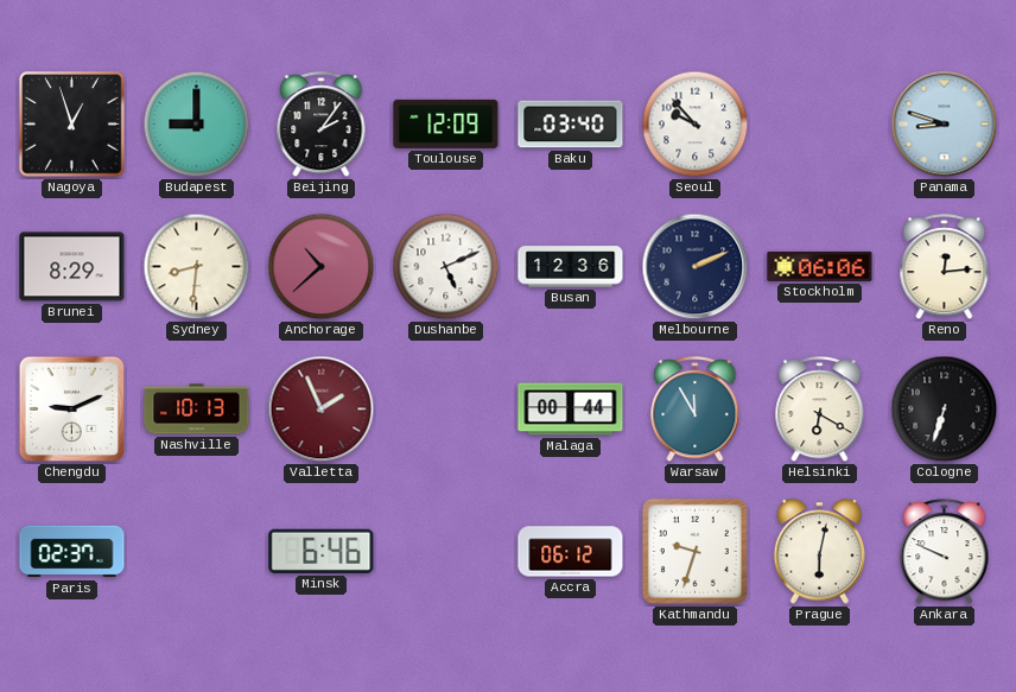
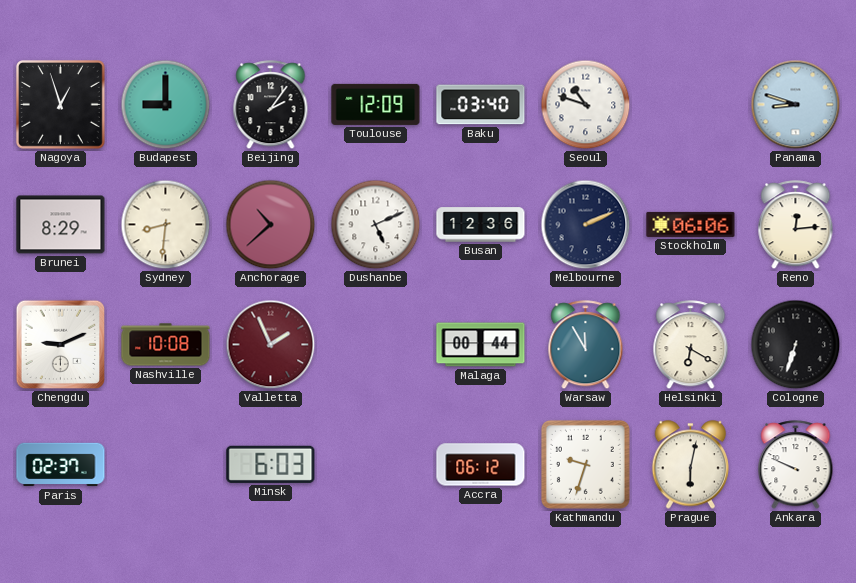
Seoul: 9:53 -> 10:48 (586, 105)
Nashville: 10:13 -> 10:08 (166, 345)
Minsk: 6:46 -> 6:03 (271, 464)
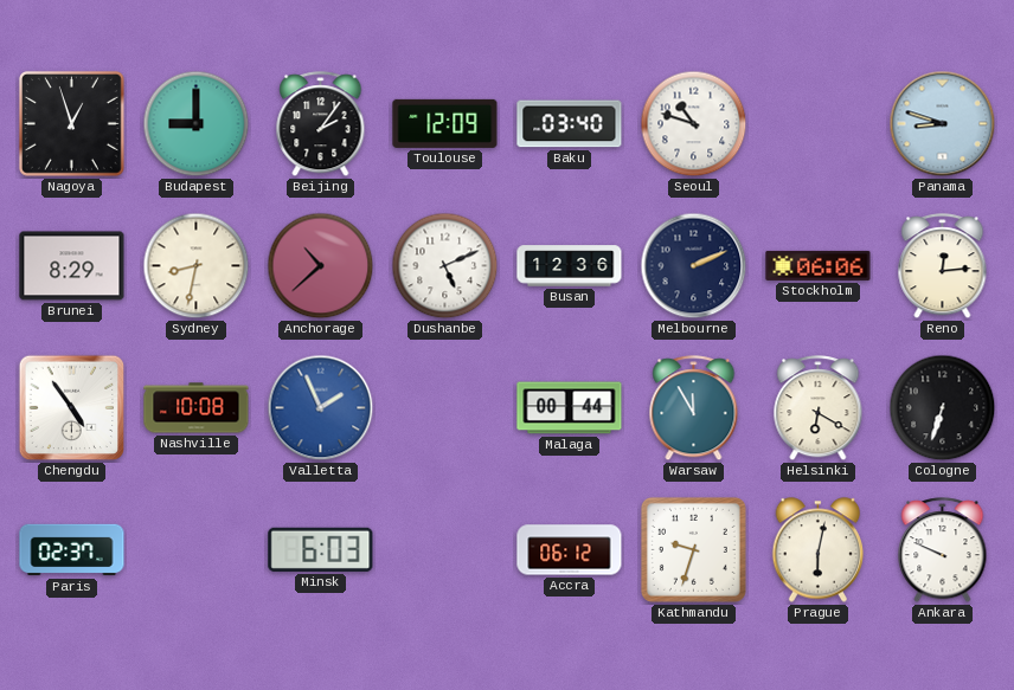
Sydney: 8:31 -> 8:32 (197, 266)
Chengdu: 9:11 -> 4:54 (72, 408)
Valletta dial: burgundy -> blue (321, 408)
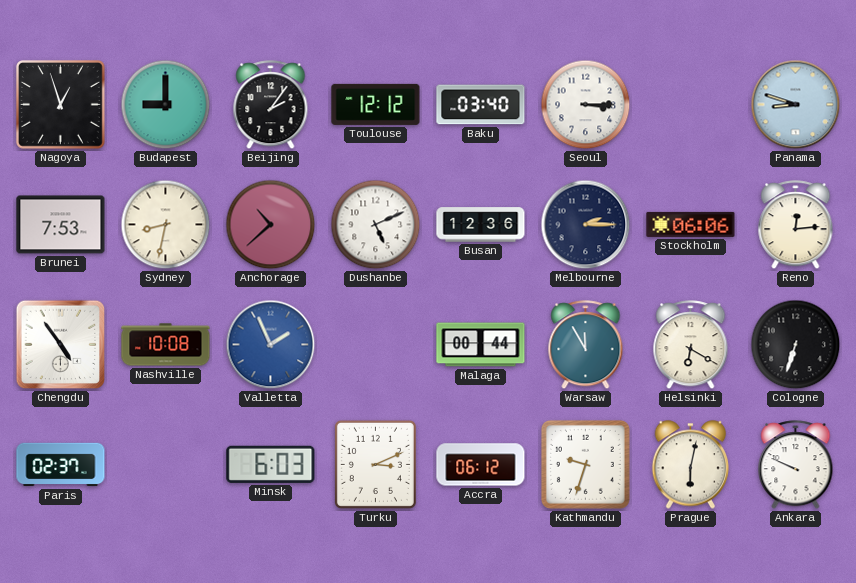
Toulouse: 12:09 -> 12:12 (376, 104)
Seoul: 10:48 -> 3:15 (586, 105)
Brunei: 8:29 -> 7:53 (61, 225)
Melbourne: 2:11 -> 2:15 (586, 225)
Turku: none -> 3:11 (375, 464)
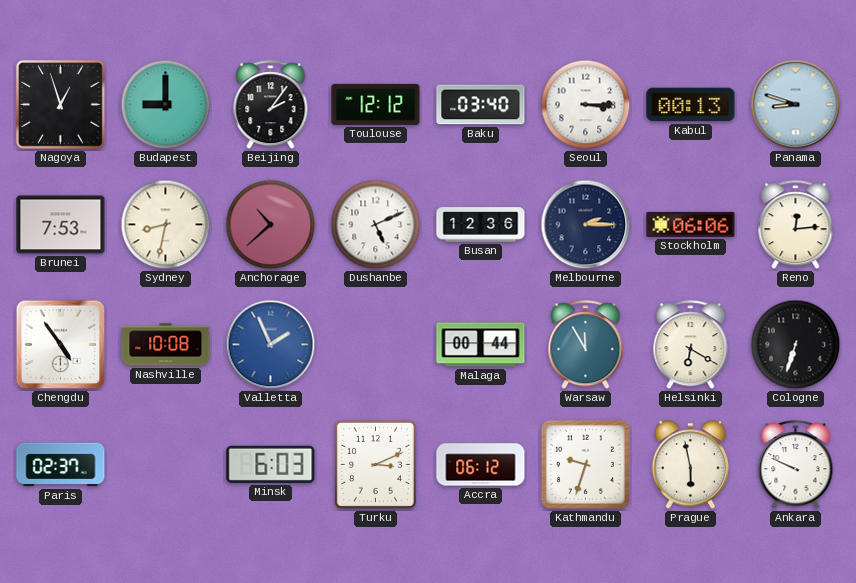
Kabul: none -> 00:13 (691, 105)
Prague: 6:02 -> 5:58 (691, 465)
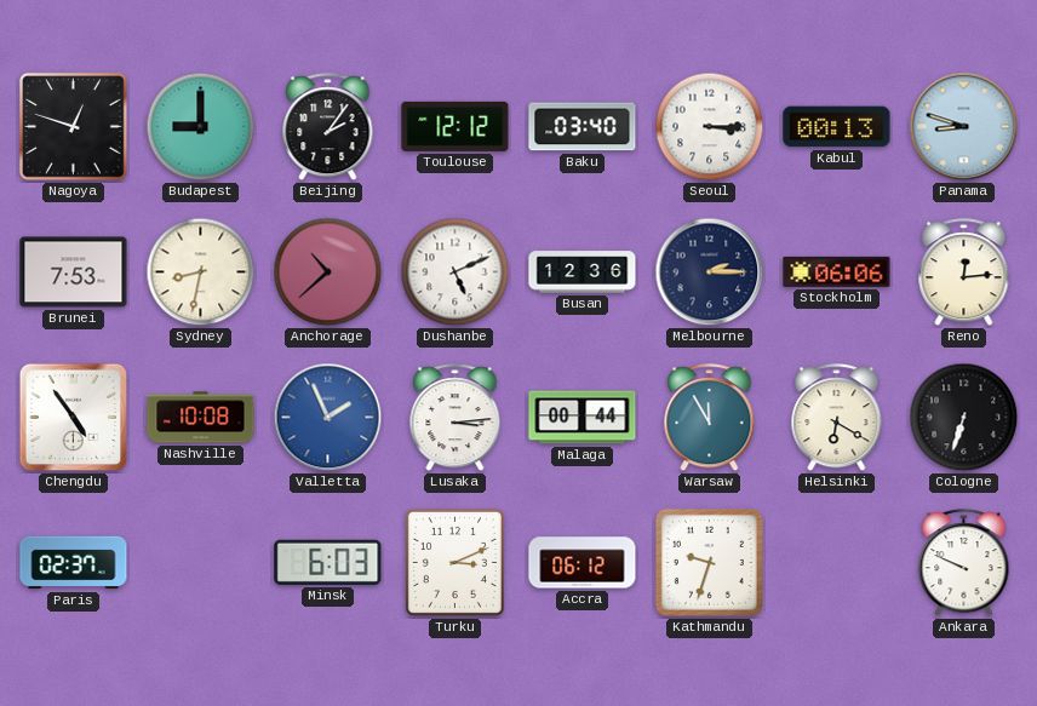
Nagoya: 12:57 -> 12:48 (73, 126)
Lusaka: none -> 3:14 (456, 418)
Prague: 5:58 -> none (691, 465)
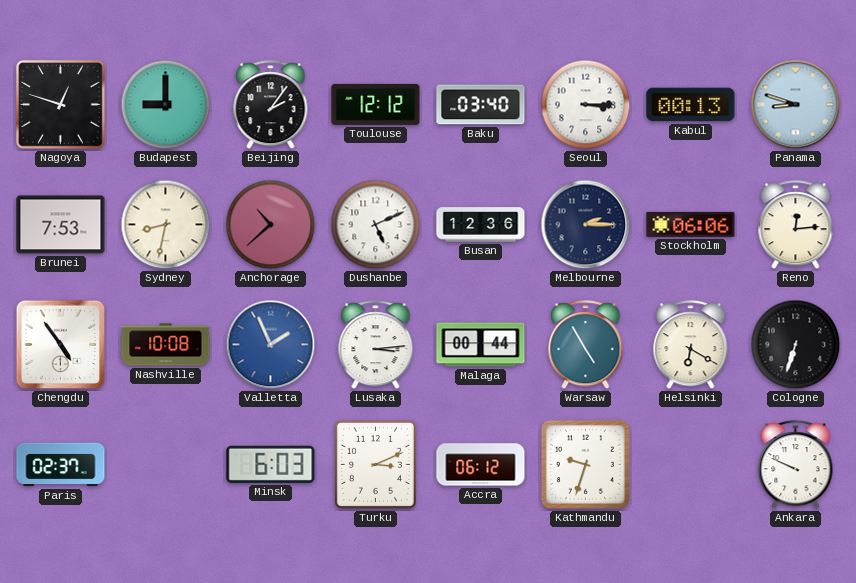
Warsaw: 11:55 -> 4:55 (586, 345)
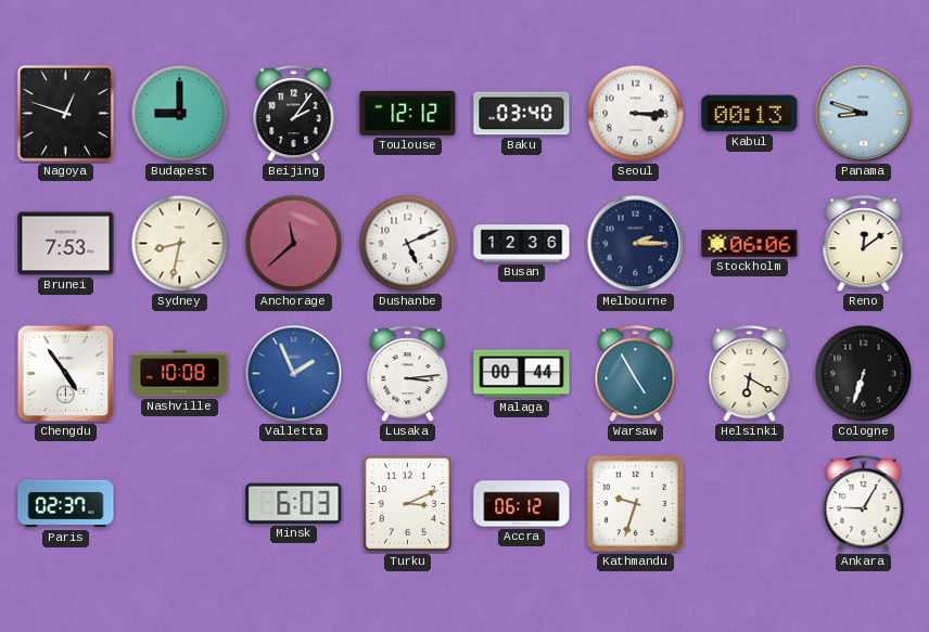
Anchorage: 10:38 -> 11:38 (294, 244)
Reno: 12:14 -> 12:09 (864, 244)
Ankara: 9:49 -> 9:05 (864, 504)
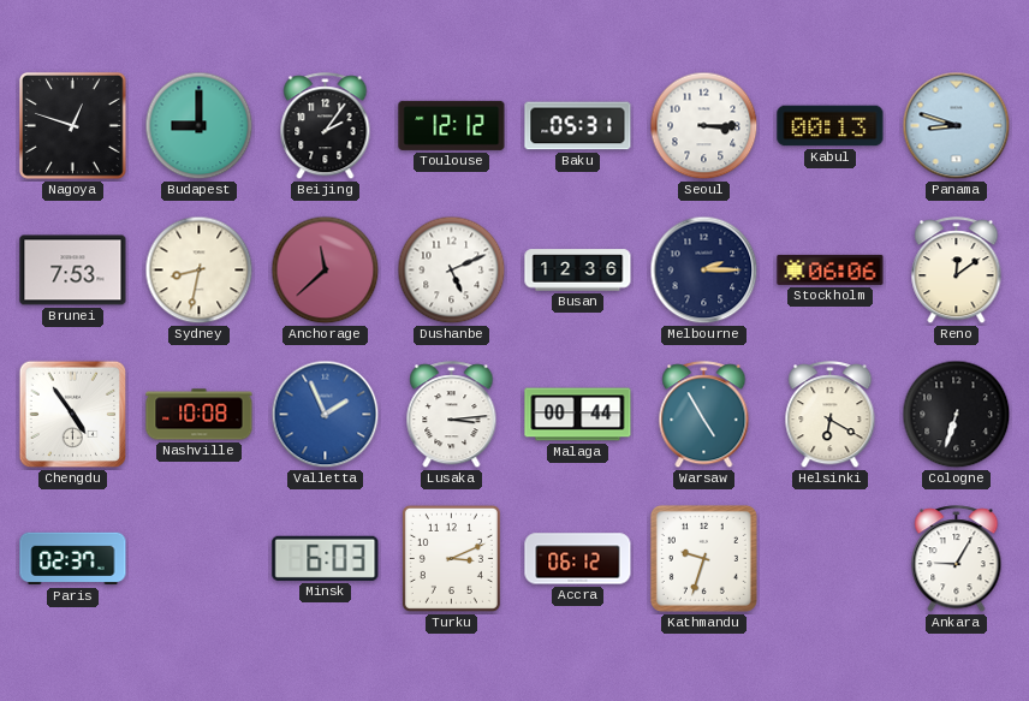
Baku: 03:40 -> 05:31 (578, 126)
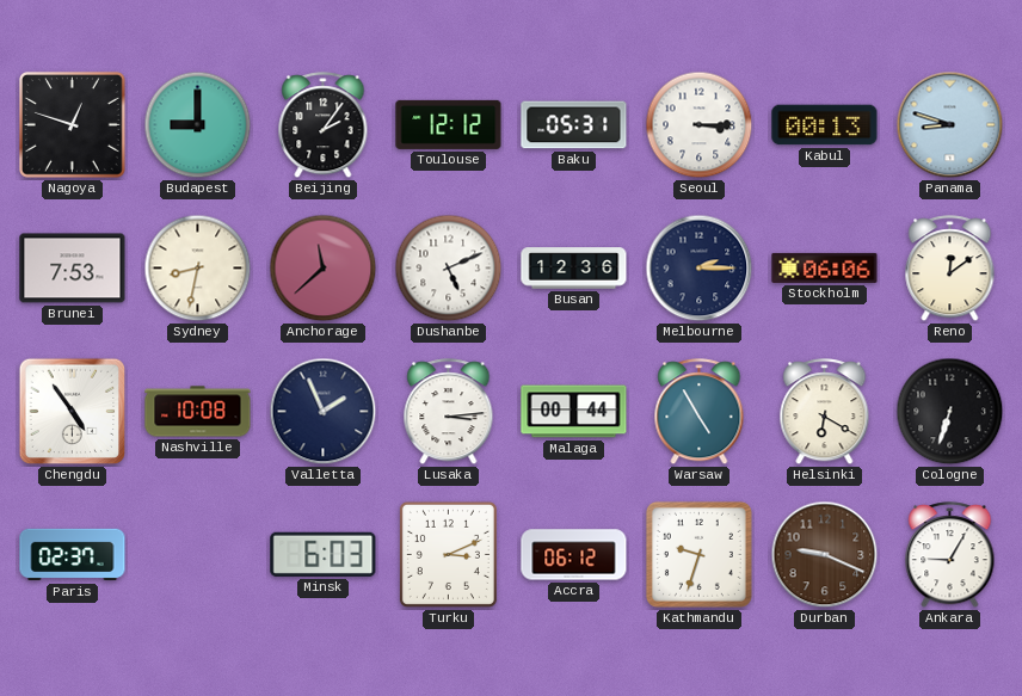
Valletta dial: blue -> navy (324, 412)
Durban: none -> 9:19 (825, 555)
